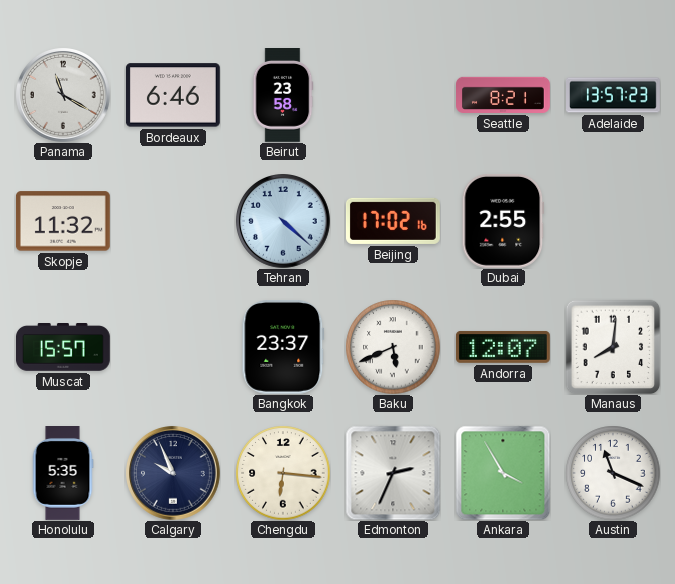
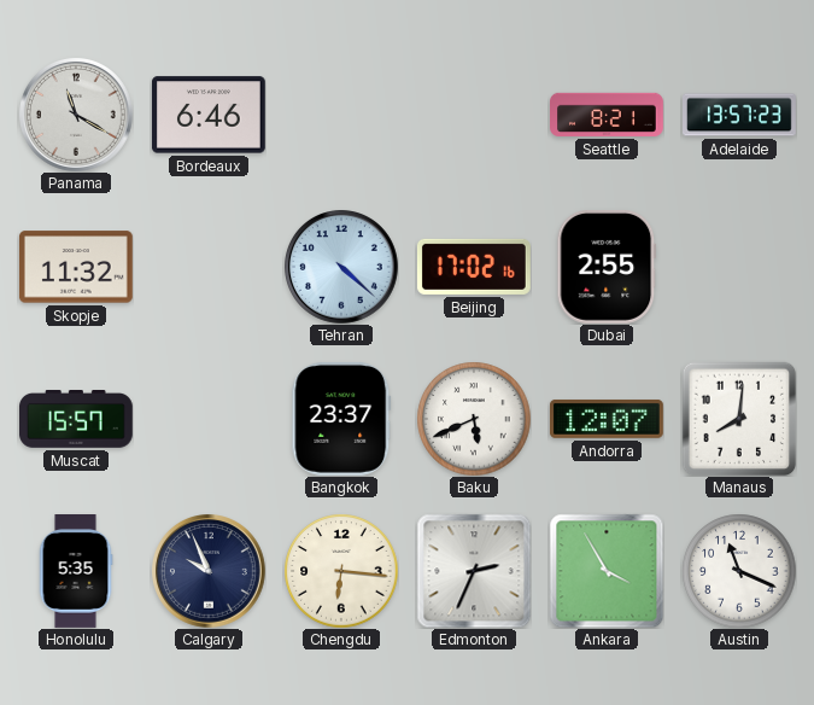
Beirut: 23:58 -> none (283, 96)
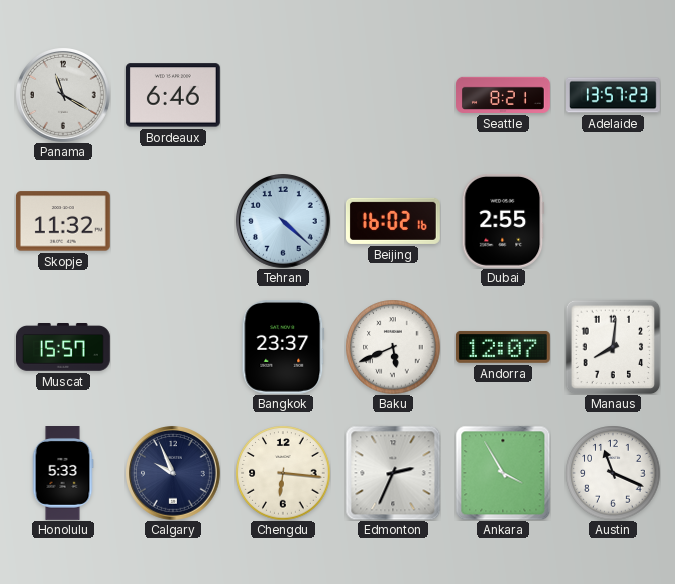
Beijing: 17:02 -> 16:02 (393, 221)
Honolulu: 5:35 -> 5:33 (63, 474)
